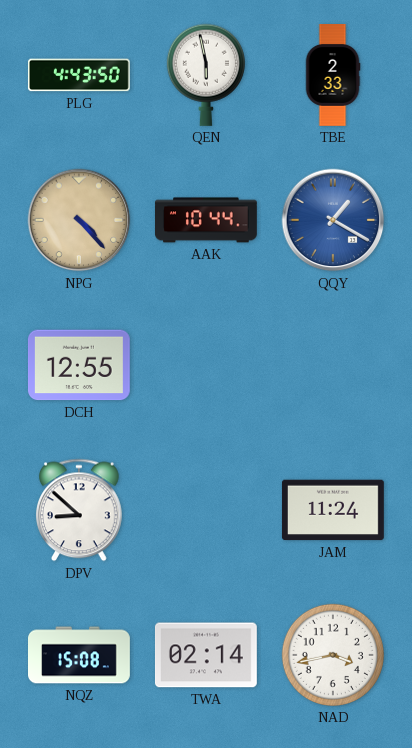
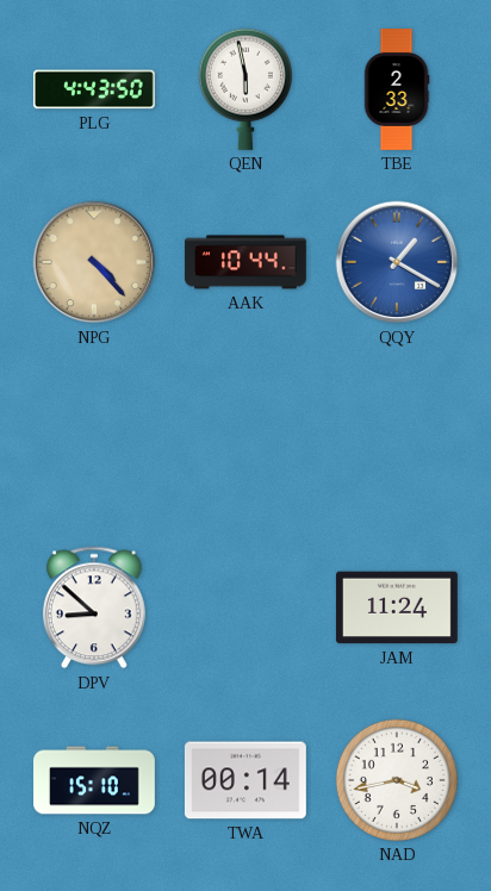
DCH: 12:55 -> none (79, 365)
NQZ: 15:08 -> 15:10 (95, 780)
TWA: 02:14 -> 00:14 (245, 780)
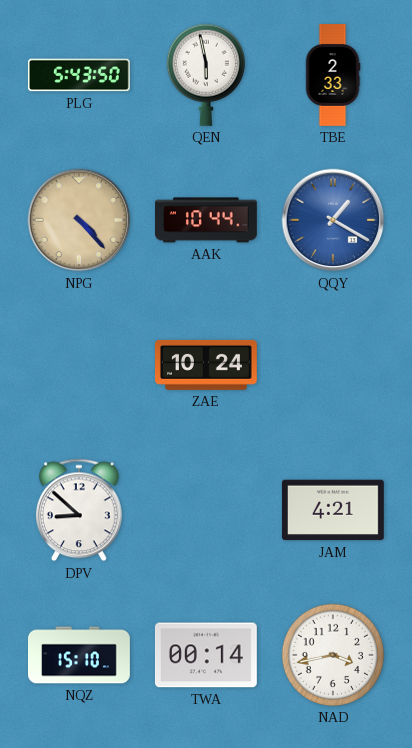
PLG: 4:43 -> 5:43 (79, 75)
ZAE: none -> 10:24 (207, 365)
JAM: 11:24 -> 4:21 (333, 510)
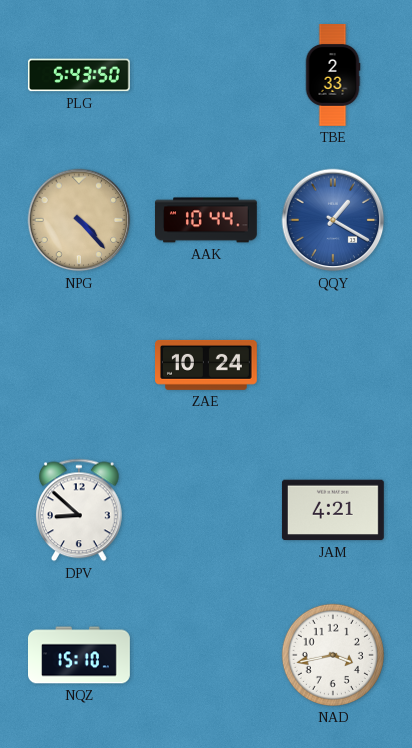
QEN: 5:58 -> none (206, 75)
TWA: 00:14 -> none (206, 655)
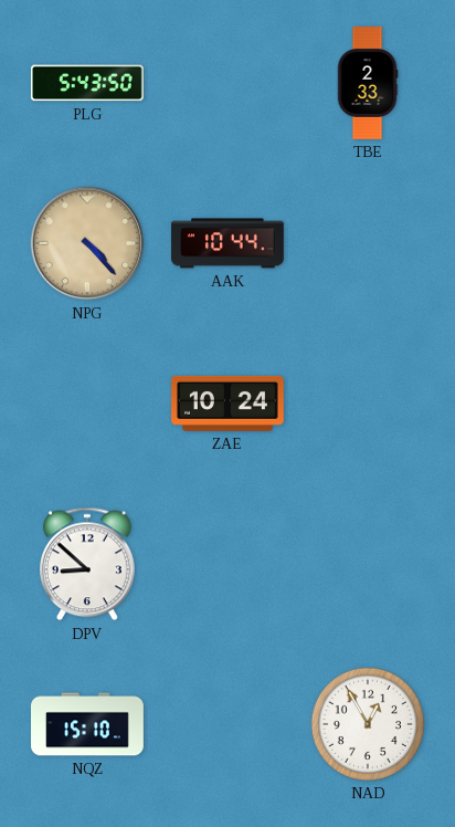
QQY: 1:20 -> none (333, 220)
JAM: 4:21 -> none (333, 510)
NAD: 3:43 -> 12:55 (368, 724)
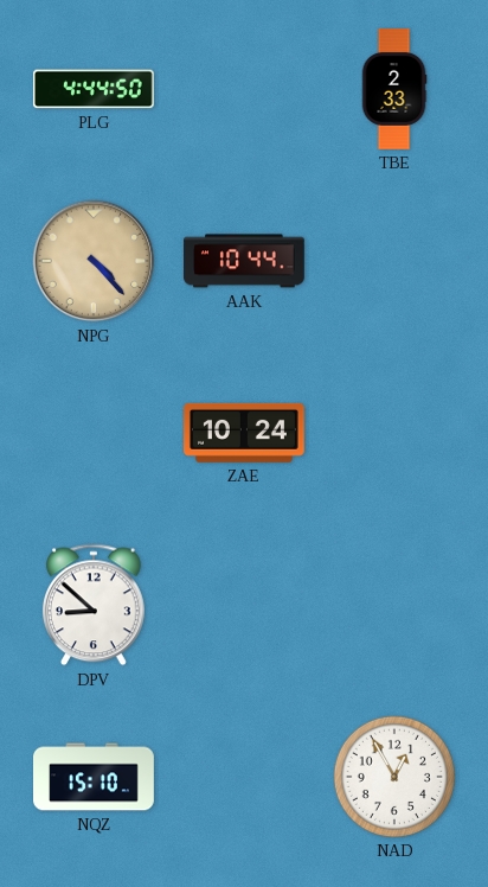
PLG: 5:43 -> 4:44 (94, 89)
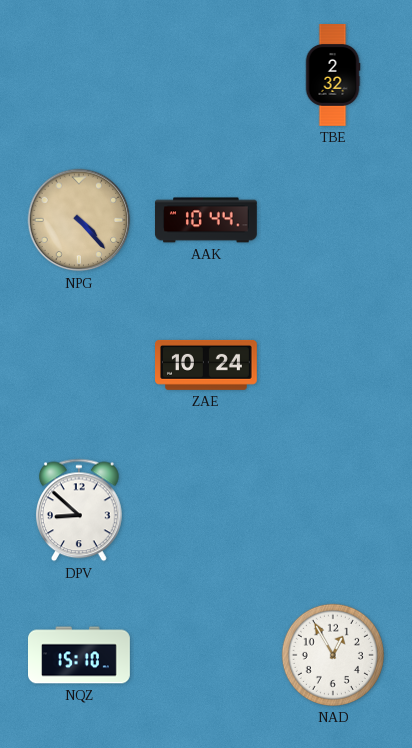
PLG: 4:44 -> none (94, 89)
TBE: 2:33 -> 2:32 (333, 76)
